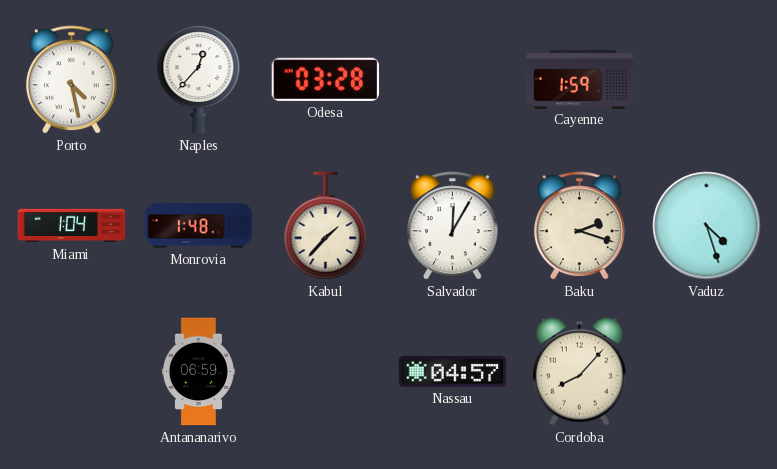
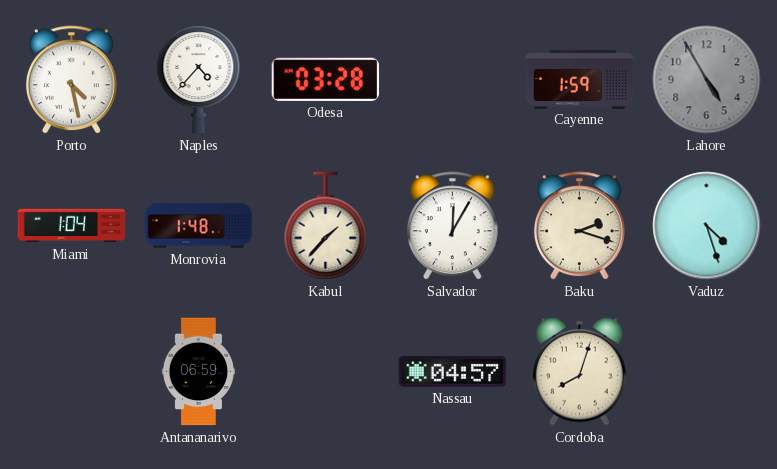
Naples: 12:37 -> 4:37 (199, 80)
Lahore: none -> 4:55 (707, 80)
Cordoba: 8:07 -> 8:03 (580, 371)
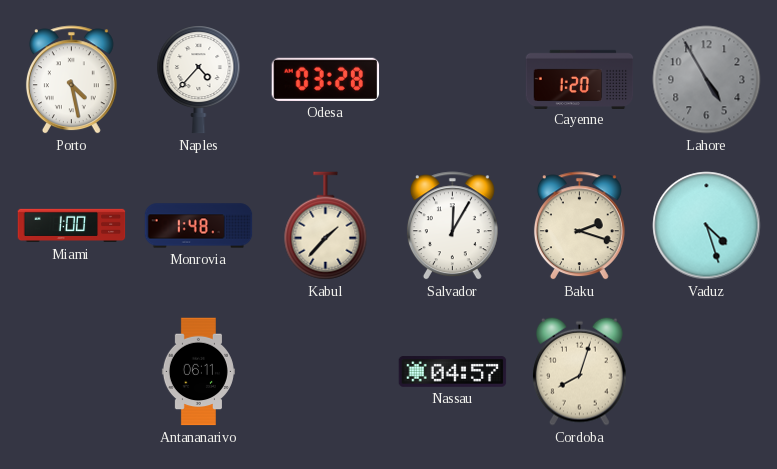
Cayenne: 1:59 -> 1:20 (580, 79)
Miami: 1:04 -> 1:00 (72, 226)
Antananarivo: 06:59 -> 06:11 (198, 372)
